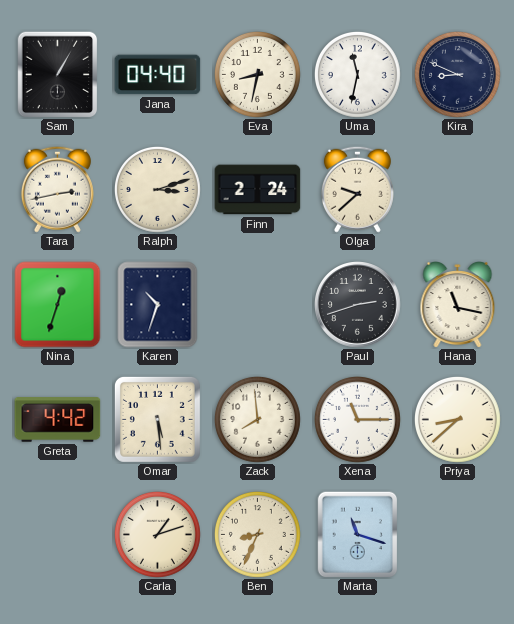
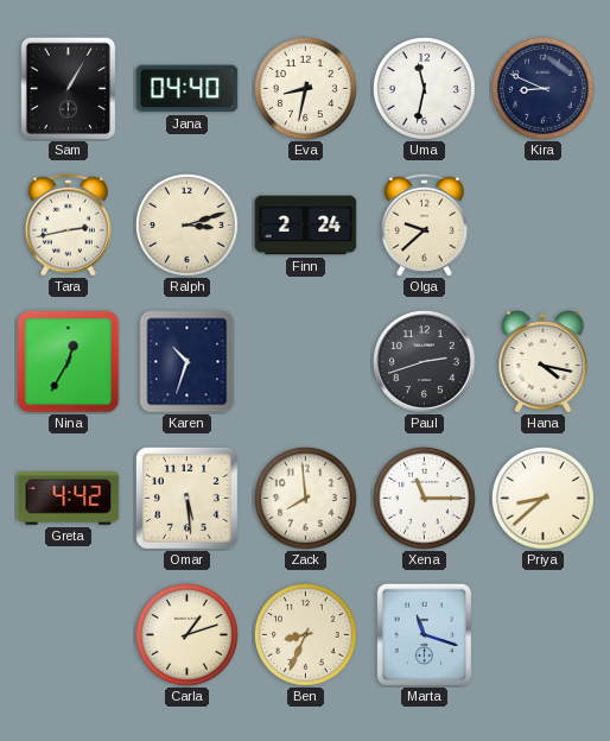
Nina: 12:33 -> 12:35 (69, 362)
Hana: 11:17 -> 4:17 (544, 362)
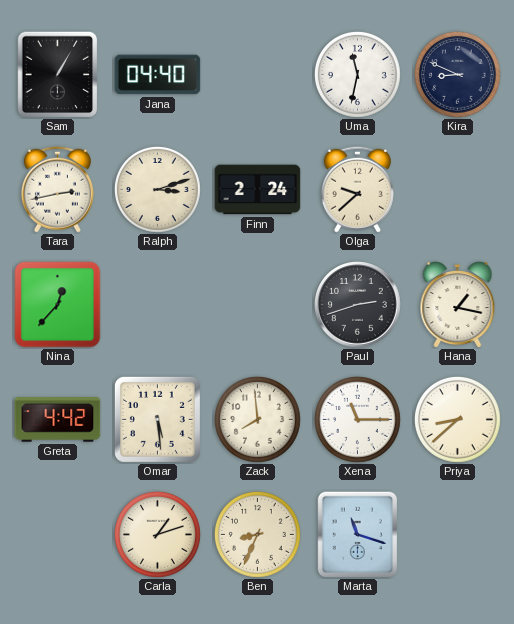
Eva: 8:32 -> none (305, 88)
Nina: 12:35 -> 12:37 (58, 305)
Karen: 10:33 -> none (188, 362)
Hana: 4:17 -> 1:17 (458, 305)
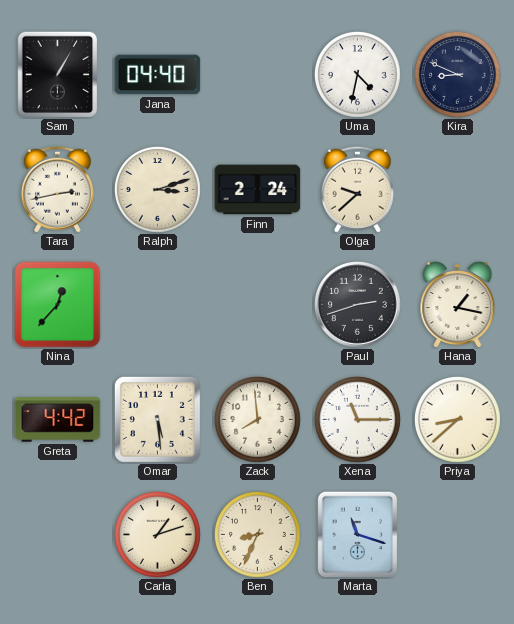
Uma: 11:32 -> 4:32 (357, 74)
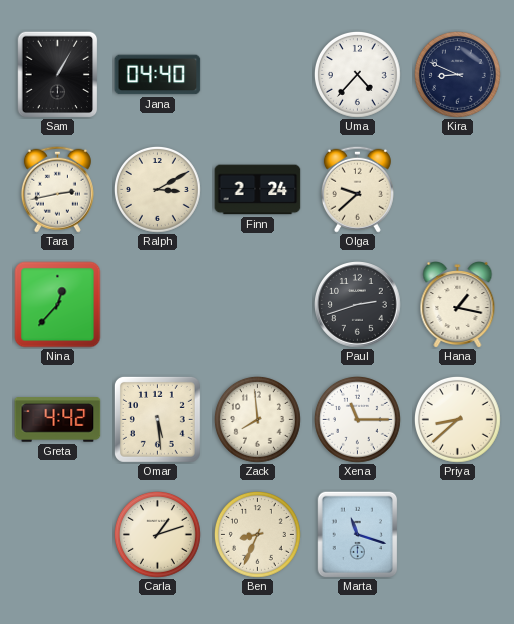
Uma: 4:32 -> 4:37 (357, 74)
Ralph: 3:12 -> 3:10 (157, 189)
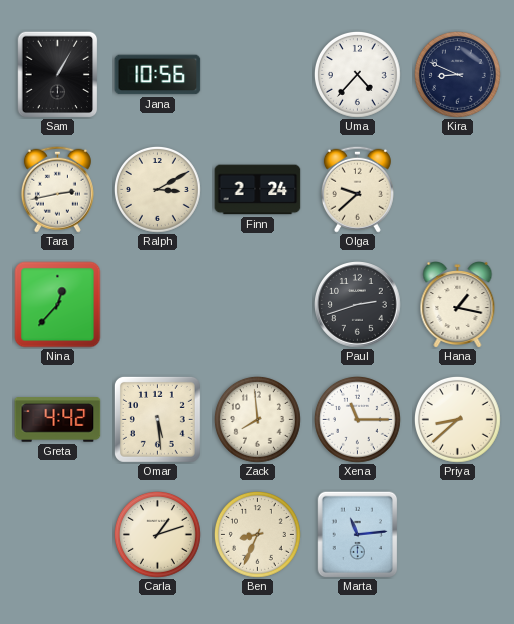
Jana: 04:40 -> 10:56 (158, 75)
Marta: 11:18 -> 11:14 (358, 534)
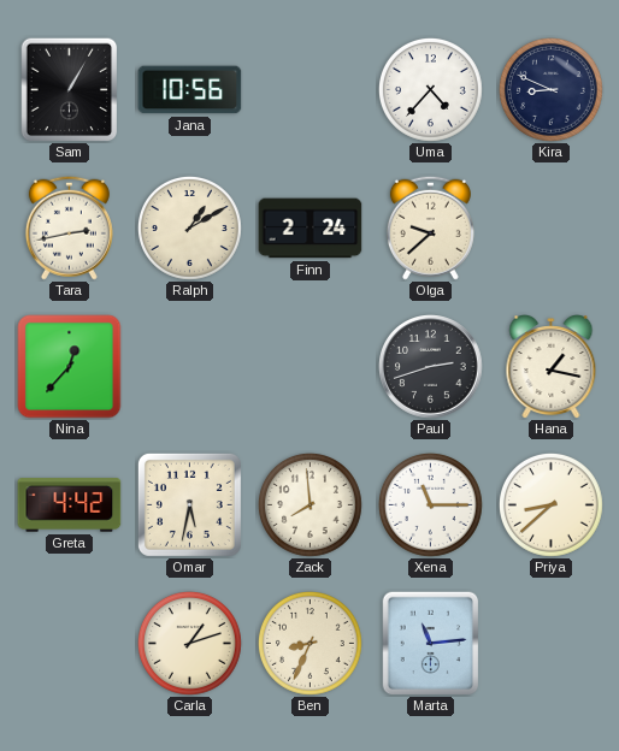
Ralph: 3:10 -> 1:10 (189, 227)
Omar: 5:29 -> 5:32 (189, 504)
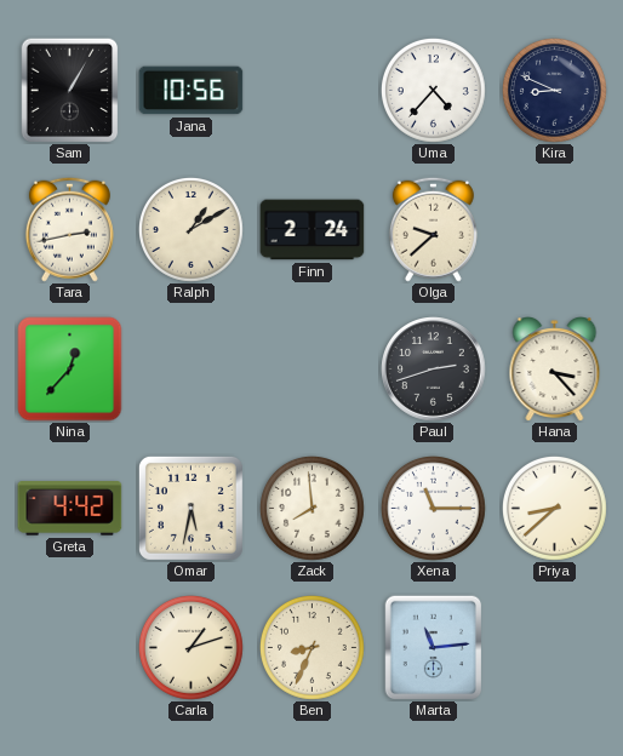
Hana: 1:17 -> 3:23 (555, 370)
